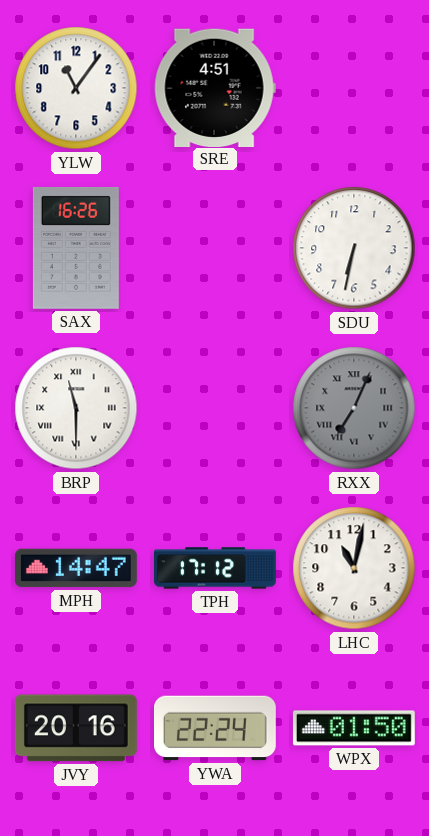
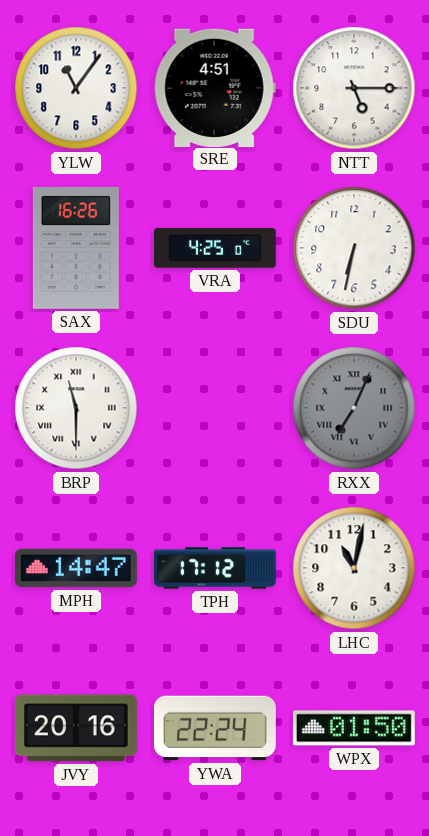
NTT: none -> 5:15 (354, 88)
VRA: none -> 4:25 (215, 249)
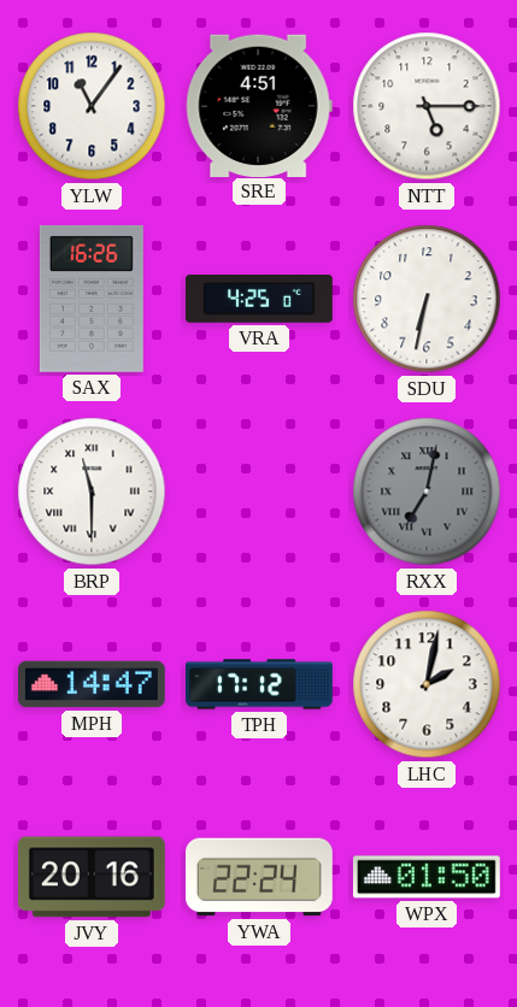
RXX: 7:04 -> 7:02 (427, 491)
LHC: 11:02 -> 2:02 (427, 684)
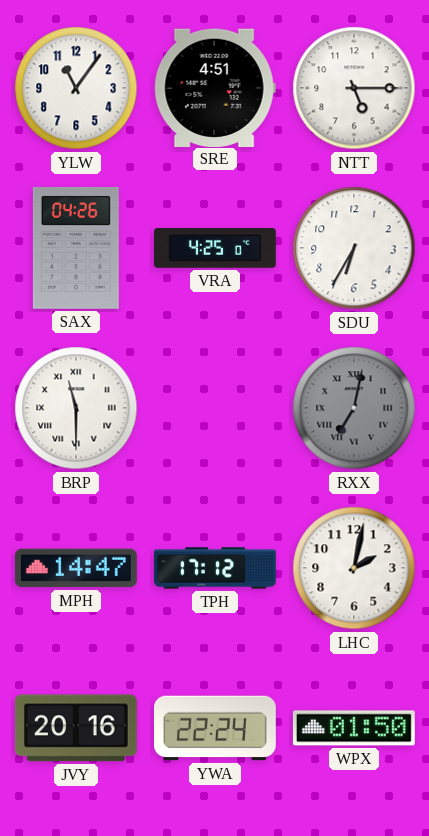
SAX: 16:26 -> 04:26 (76, 248)
SDU: 6:32 -> 6:35 (354, 248)
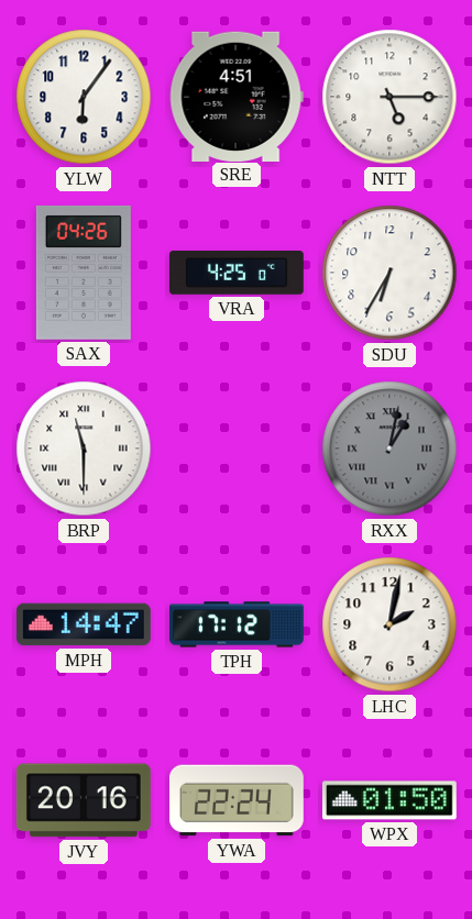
YLW: 11:06 -> 6:06 (84, 97)
RXX: 7:02 -> 1:02 (389, 449)
